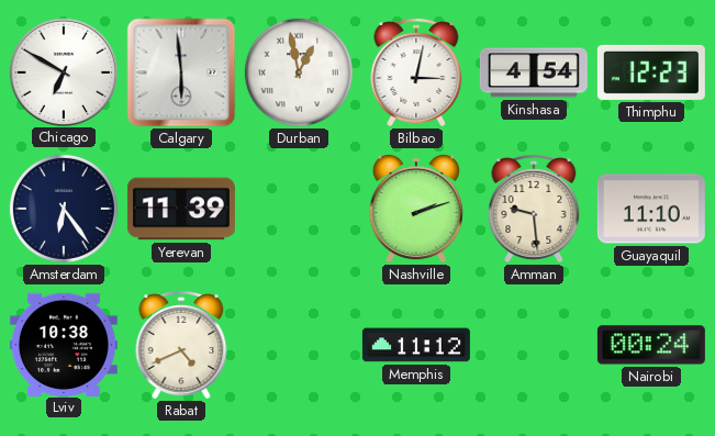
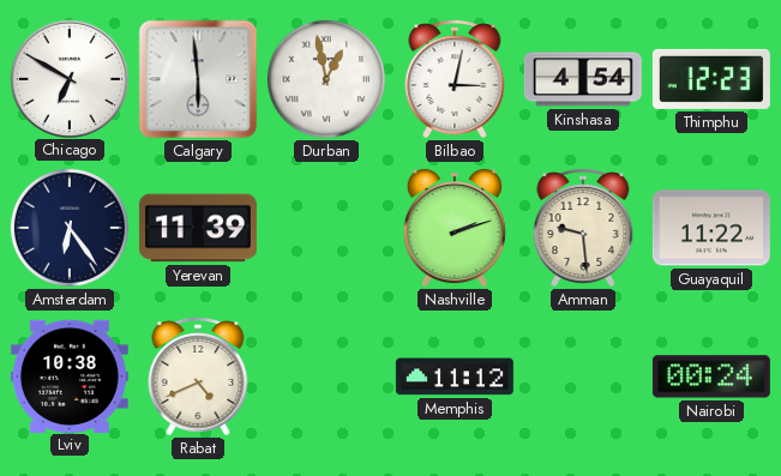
Guayaquil: 11:10 -> 11:22 (711, 228)
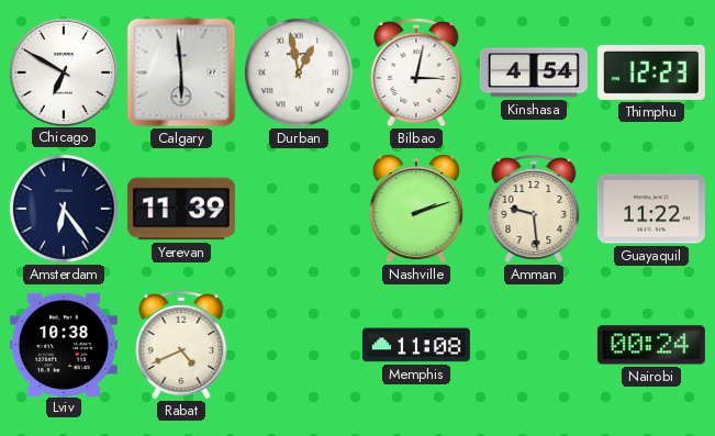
Memphis: 11:12 -> 11:08 (416, 345)
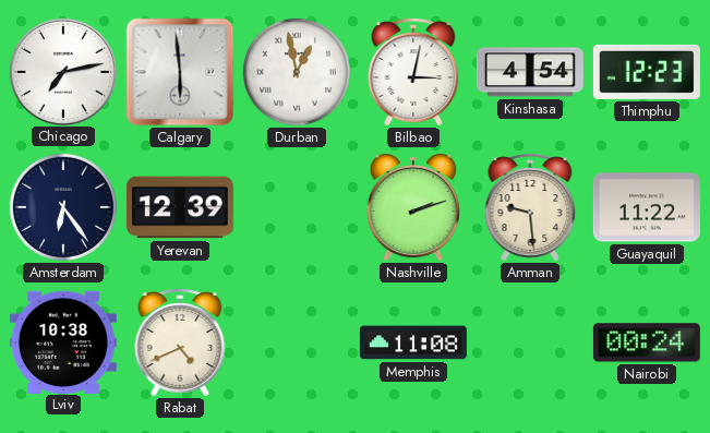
Chicago: 6:50 -> 7:13 (62, 71)
Yerevan: 11:39 -> 12:39 (180, 207)
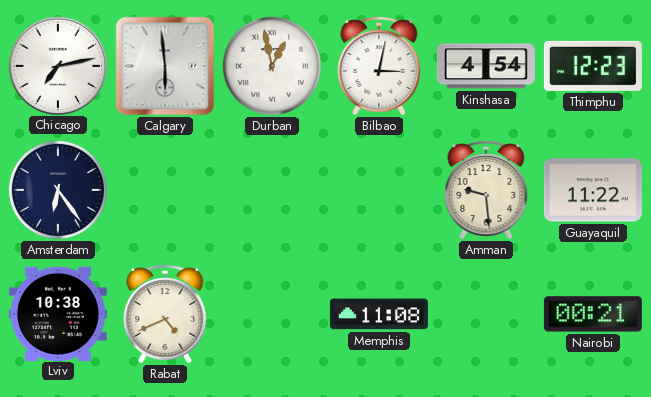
Yerevan: 12:39 -> none (180, 207)
Nashville: 2:12 -> none (413, 207)
Nairobi: 00:24 -> 00:21 (593, 314)
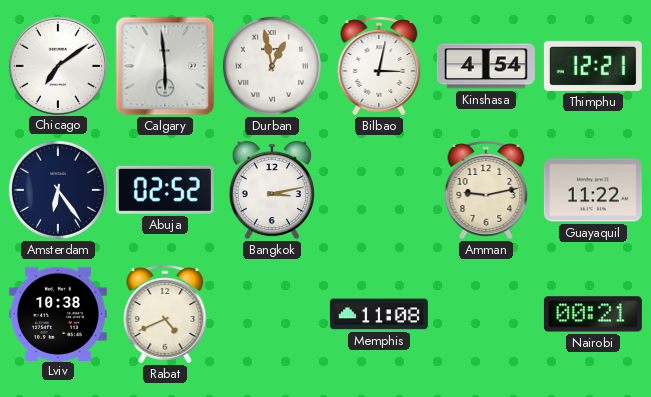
Chicago: 7:13 -> 7:09 (57, 65)
Thimphu: 12:23 -> 12:21 (593, 66)
Abuja: none -> 02:52 (165, 190)
Bangkok: none -> 3:13 (272, 190)
Amman: 9:29 -> 9:13 (486, 190)
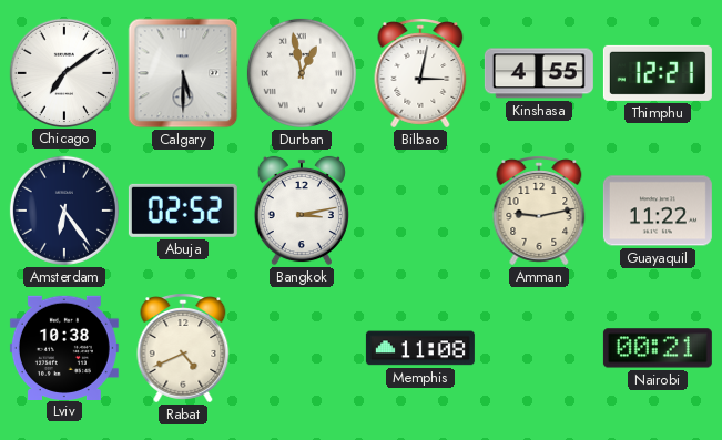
Calgary: 5:59 -> 5:30 (183, 73)
Kinshasa: 4:54 -> 4:55 (539, 73)
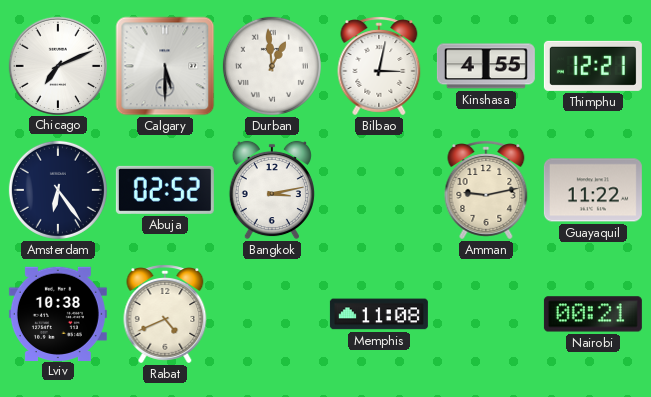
Chicago: 7:09 -> 7:11 (57, 65)
Durban: 12:58 -> 12:59 (272, 66)
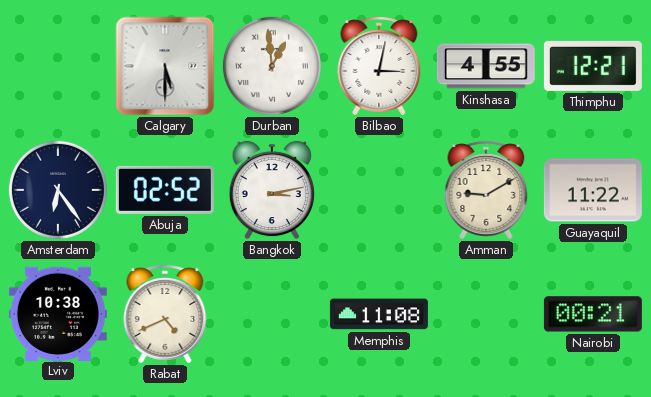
Chicago: 7:11 -> none (57, 65)
Amman: 9:13 -> 9:10 (486, 190)
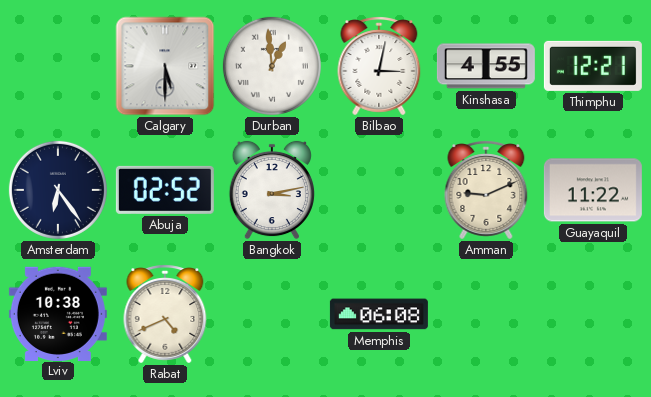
Amman: 9:10 -> 9:11 (486, 190)
Memphis: 11:08 -> 06:08 (379, 314)
Nairobi: 00:21 -> none (593, 314)
